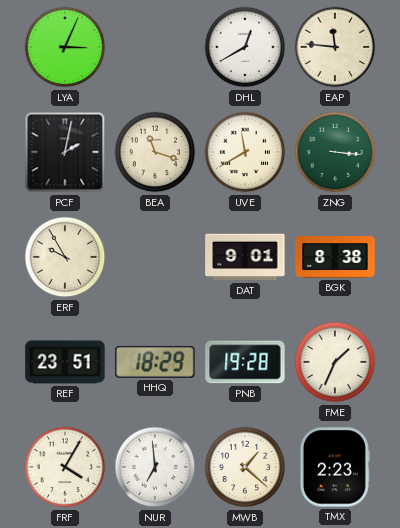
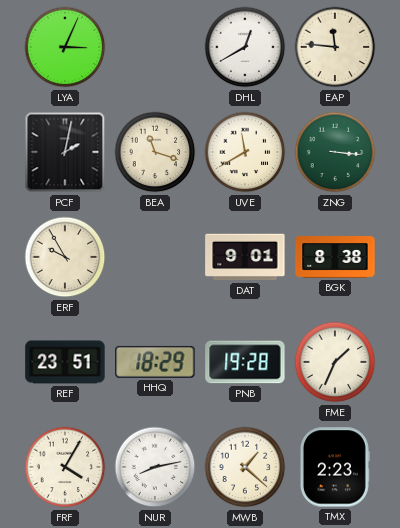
NUR: 6:59 -> 8:13 (155, 467)
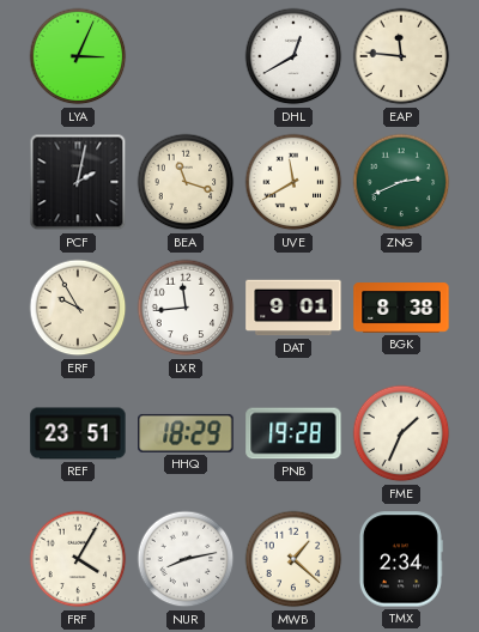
ZNG: 3:16 -> 2:41 (401, 182)
LXR: none -> 11:44 (186, 308)
TMX: 2:23 -> 2:34 (400, 559)
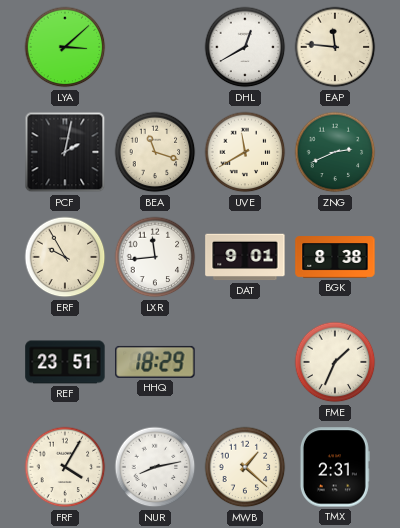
LYA: 3:04 -> 3:08 (65, 47)
PNB: 19:28 -> none (293, 433)
TMX: 2:34 -> 2:31 (334, 467)
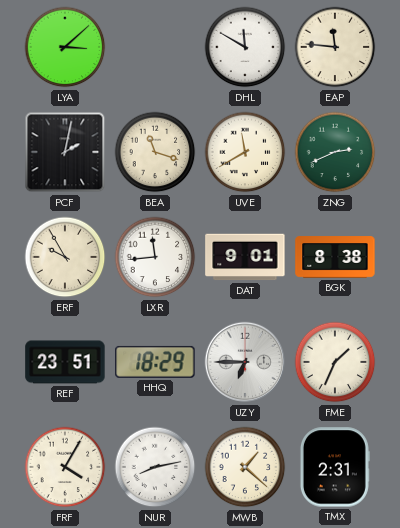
DHL: 12:40 -> 11:50 (245, 47)
UZY: none -> 6:45 (245, 362)
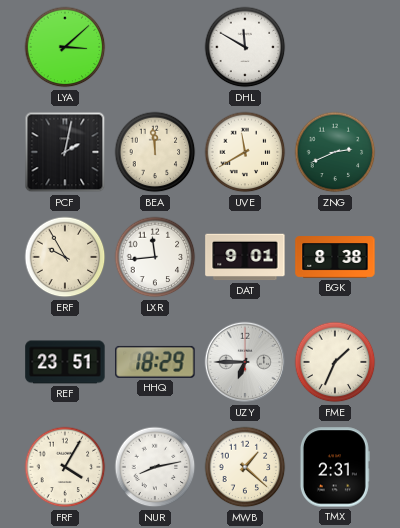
EAP: 11:46 -> none (335, 47)
BEA: 11:18 -> 11:59 (155, 152)
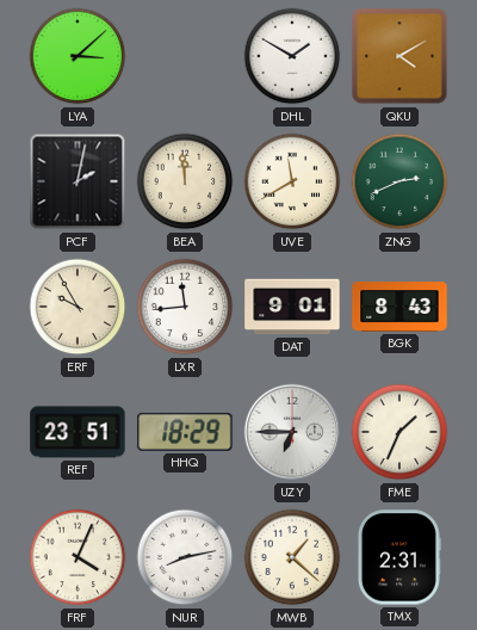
DHL: 11:50 -> 1:50 (292, 56)
QKU: none -> 4:10 (399, 56)
BGK: 8:38 -> 8:43 (399, 307)
FRF: 4:05 -> 4:04 (78, 557)
